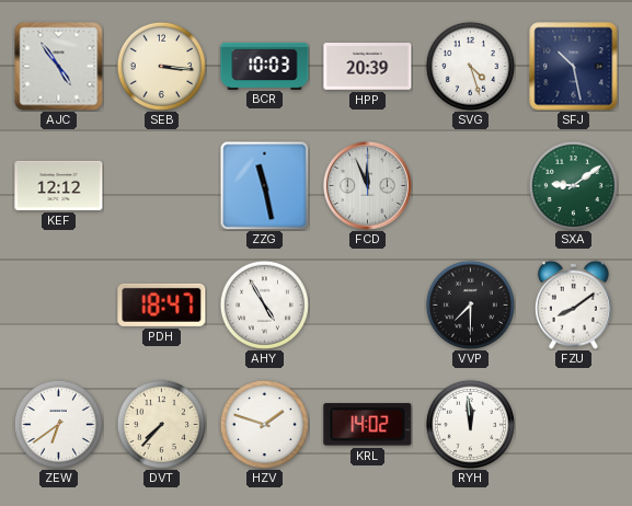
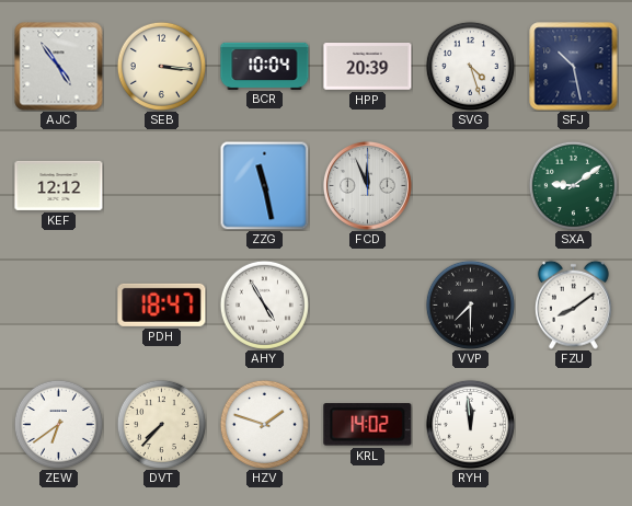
BCR: 10:03 -> 10:04 (265, 66)
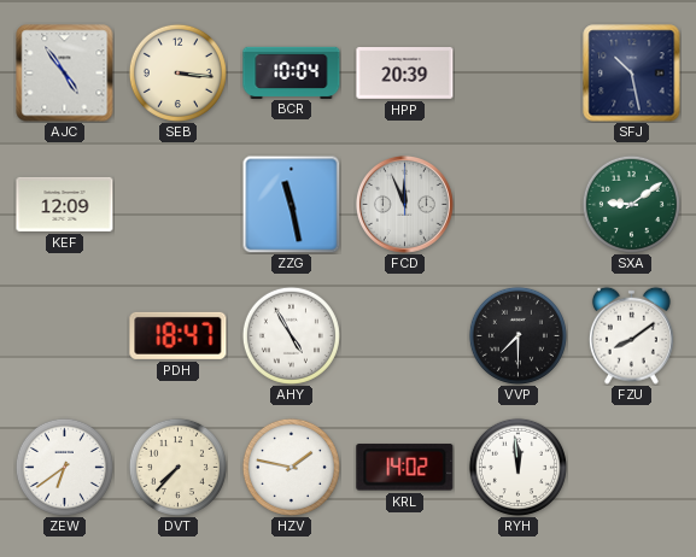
SVG: 4:27 -> none (470, 66)
KEF: 12:12 -> 12:09 (65, 204)
HZV: 1:48 -> 1:47 (291, 467)
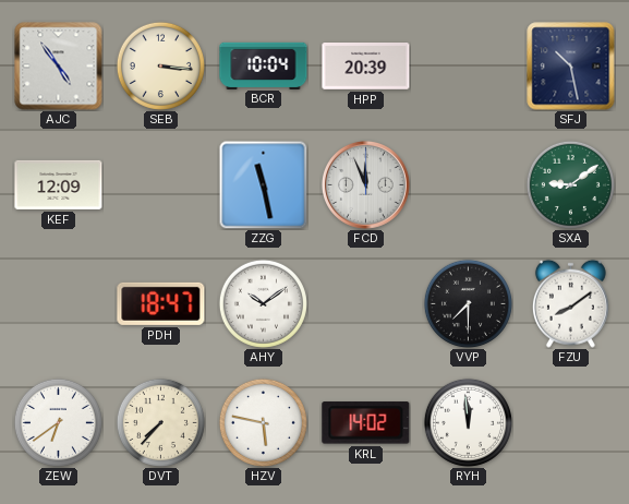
AHY: 4:55 -> 10:09 (263, 303)
HZV: 1:47 -> 5:47 (263, 422)
